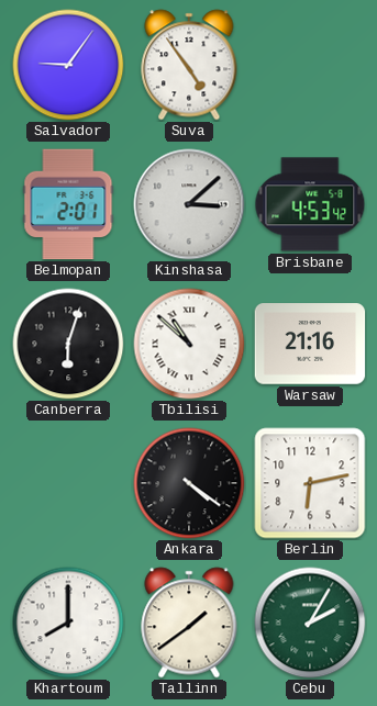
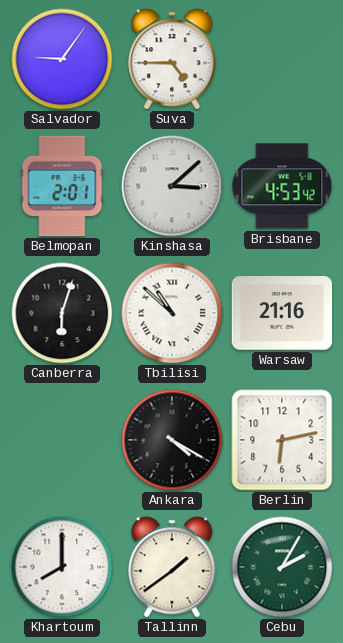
Suva: 4:54 -> 4:45 (172, 59)
Ankara: 4:21 -> 4:20 (172, 440)
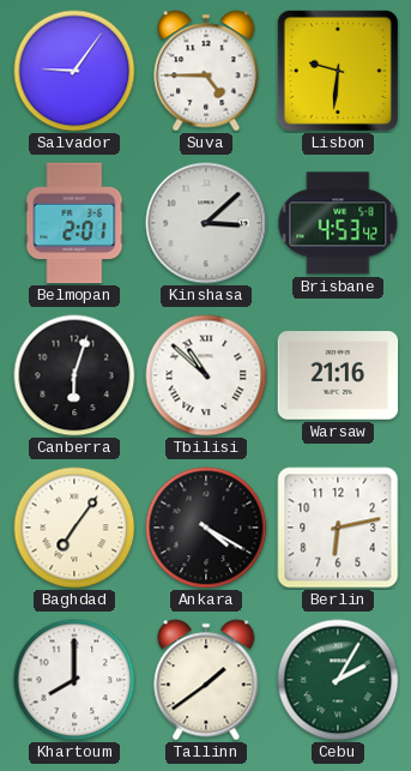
Lisbon: none -> 9:31 (338, 71)
Baghdad: none -> 7:06 (74, 528)
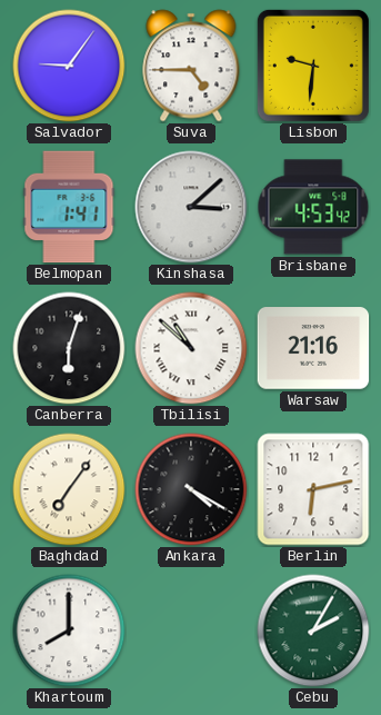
Belmopan: 2:01 -> 1:41 (69, 207)
Tallinn: 1:39 -> none (206, 680)
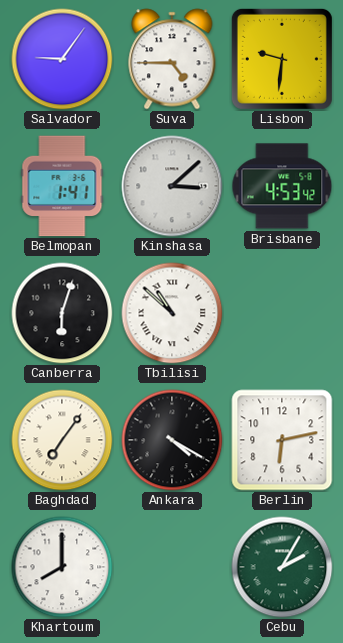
Warsaw: 21:16 -> none (313, 348)
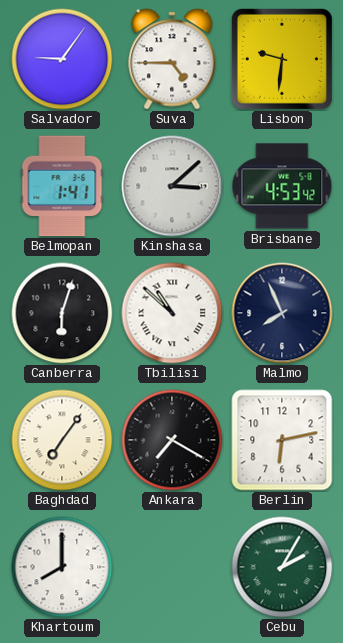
Malmo: none -> 7:56 (282, 313)
Ankara: 4:20 -> 7:20 (172, 440)
